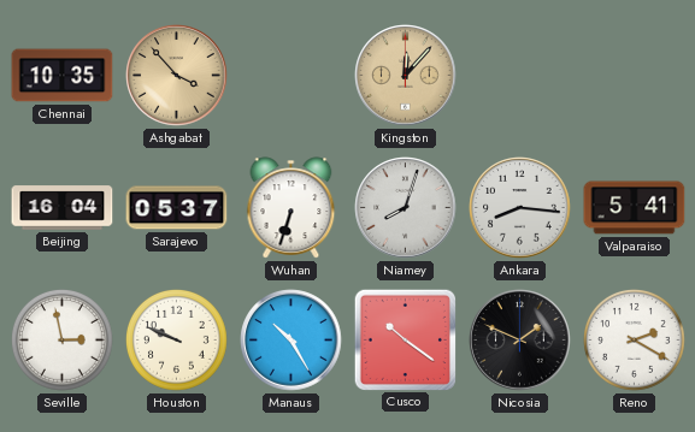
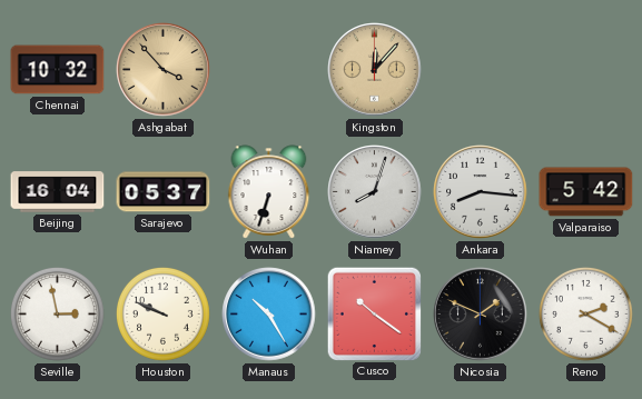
Chennai: 10:35 -> 10:32 (58, 70)
Valparaiso: 5:41 -> 5:42 (586, 192)
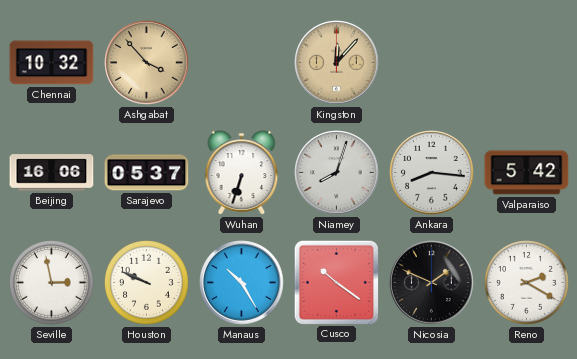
Beijing: 16:04 -> 16:06 (52, 173)
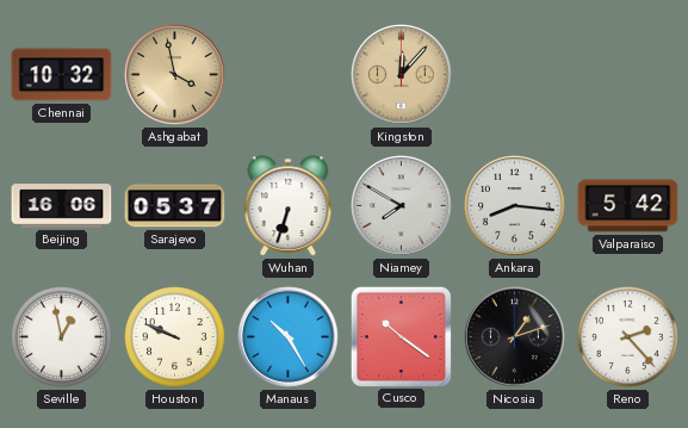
Ashgabat: 3:53 -> 3:58 (175, 75)
Niamey: 8:03 -> 7:50 (402, 206)
Seville: 2:58 -> 12:58 (62, 337)
Nicosia: 1:49 -> 1:12 (515, 337)
Reno: 2:20 -> 2:23 (628, 337)
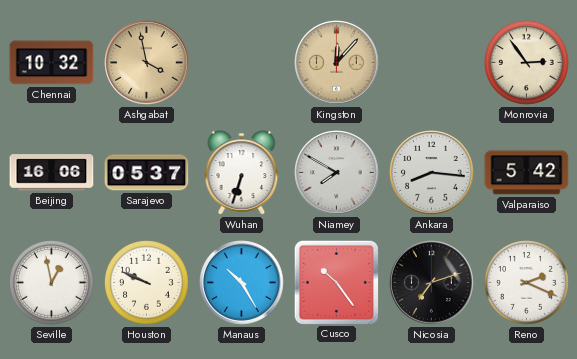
Monrovia: none -> 2:54 (527, 63)
Cusco: 10:21 -> 10:24 (336, 282)
Nicosia: 1:12 -> 7:12 (432, 283)
Reno: 2:23 -> 2:19 (527, 283)
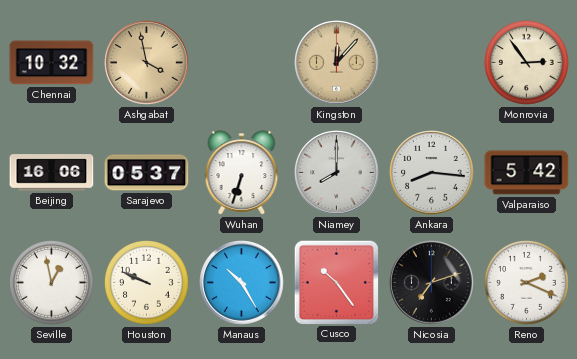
Niamey: 7:50 -> 8:00 (337, 173)
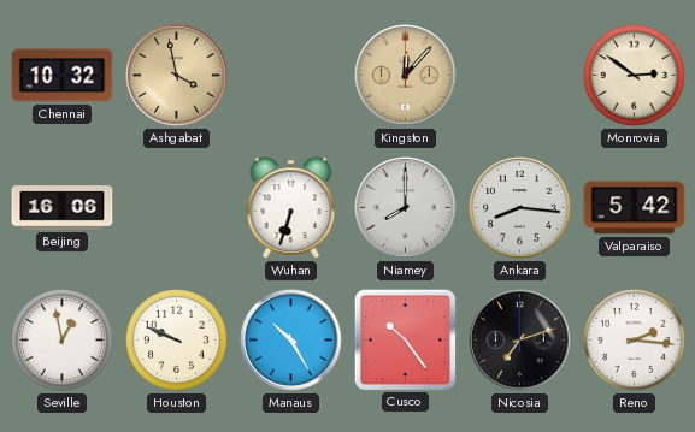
Monrovia: 2:54 -> 2:51 (635, 76)
Sarajevo: 05:37 -> none (147, 173)
Reno: 2:19 -> 2:16 (635, 341)
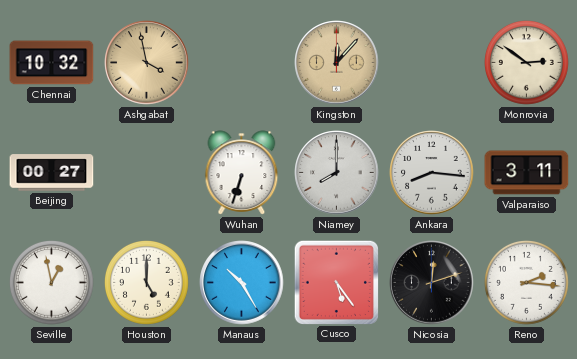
Beijing: 16:06 -> 00:27 (52, 173)
Valparaiso: 5:42 -> 3:11 (527, 173)
Houston: 9:49 -> 5:00 (147, 283)
Cusco: 10:24 -> 5:24 (336, 282)
Nicosia: 7:12 -> 12:12 (432, 283)
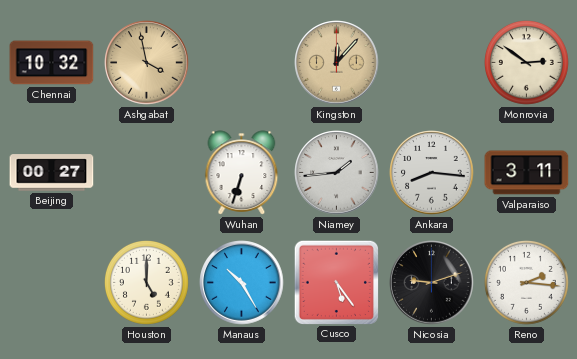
Niamey: 8:00 -> 1:44 (337, 173)
Seville: 12:58 -> none (52, 283)
Nicosia: 12:12 -> 9:12 (432, 283)
